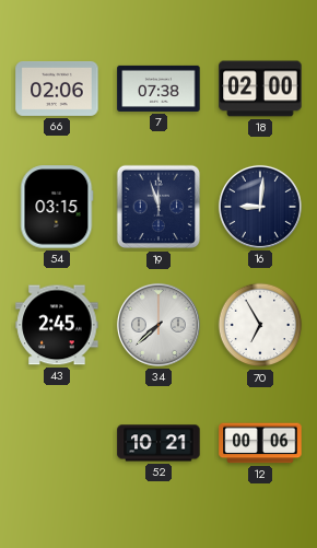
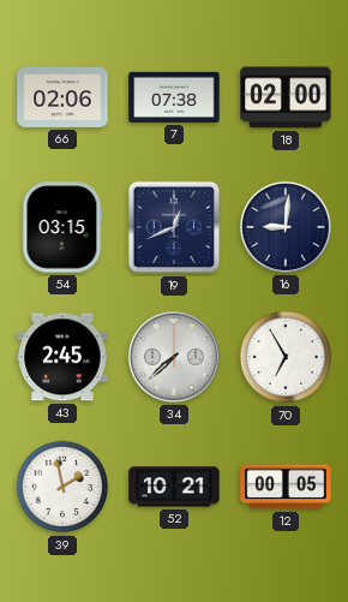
19: 11:57 -> 12:41 (174, 227)
39: none -> 1:58 (62, 487)
12: 00:06 -> 00:05 (286, 487)
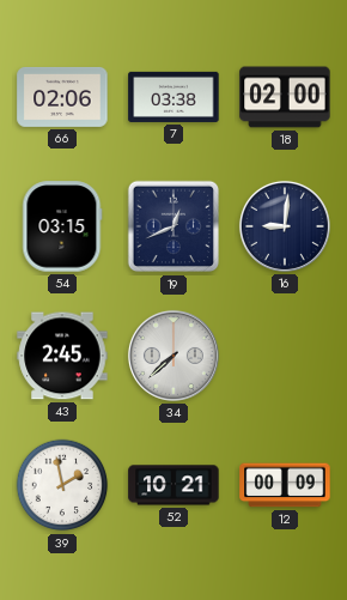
7: 07:38 -> 03:38 (173, 97)
70: 6:55 -> none (286, 357)
12: 00:05 -> 00:09 (285, 485)
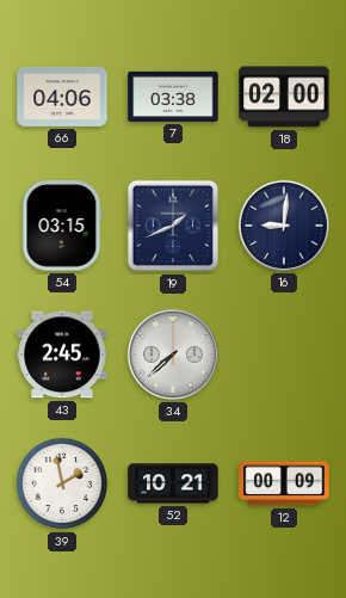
66: 02:06 -> 04:06 (62, 97)
19: 12:41 -> 1:41 (173, 226)
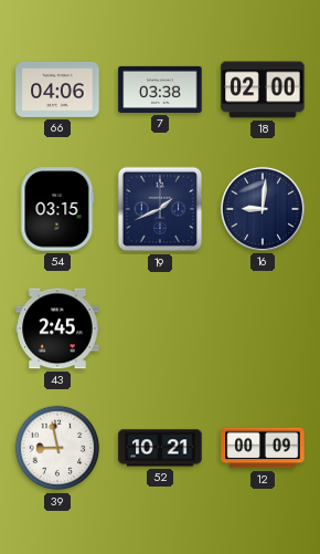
34: 7:38 -> none (173, 355)
39: 1:58 -> 8:58 (57, 448)
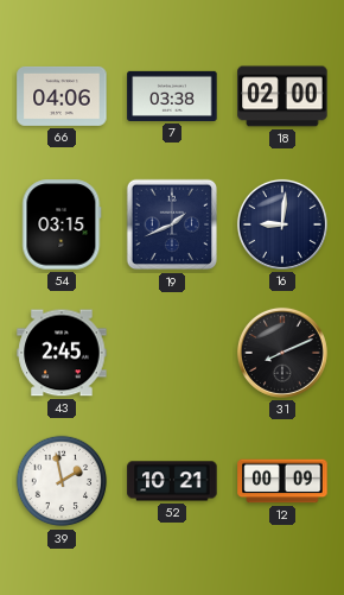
31: none -> 8:11 (282, 353)
39: 8:58 -> 1:58 (62, 481)
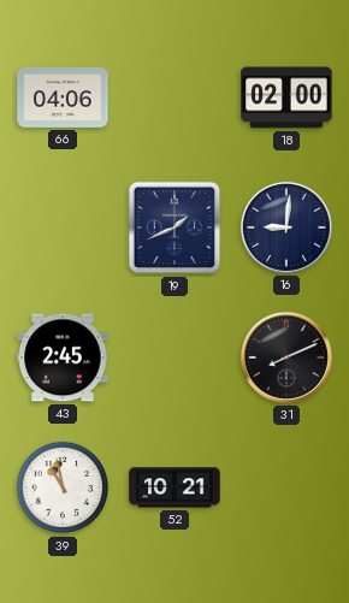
7: 03:38 -> none (172, 96)
54: 03:15 -> none (62, 224)
39: 1:58 -> 10:58 (63, 487)
12: 00:09 -> none (282, 481)
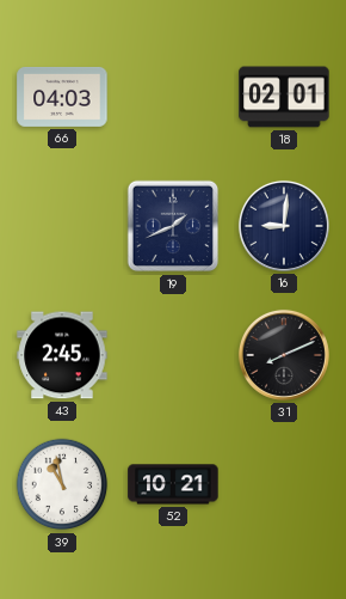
66: 04:06 -> 04:03 (62, 97)
18: 02:00 -> 02:01 (284, 97)
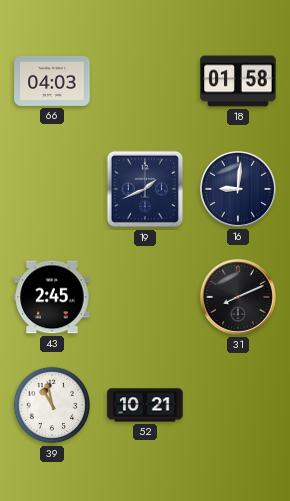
18: 02:01 -> 01:58 (238, 81)
